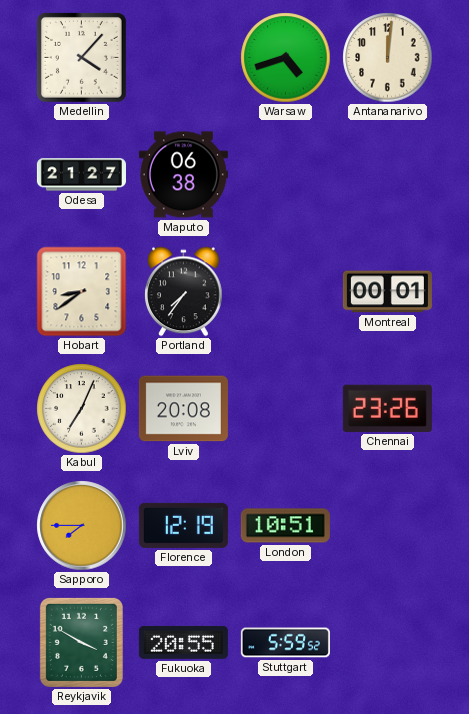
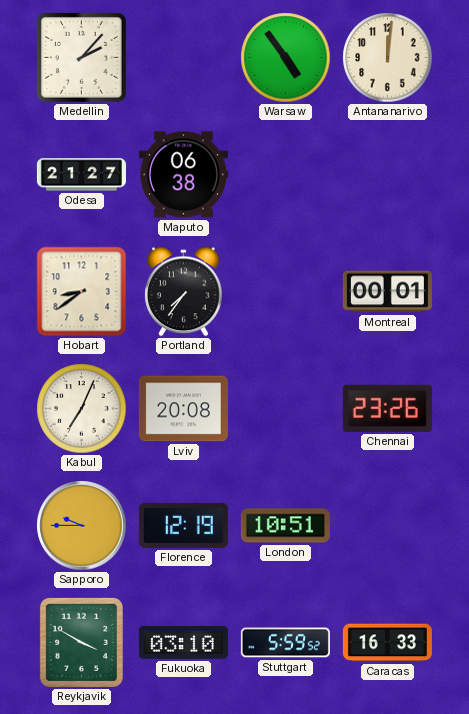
Medellin: 4:07 -> 2:07 (82, 58)
Warsaw: 4:42 -> 4:54 (286, 58)
Sapporo: 7:45 -> 9:45 (82, 526)
Fukuoka: 20:55 -> 03:10 (183, 642)
Caracas: none -> 16:33 (387, 643)
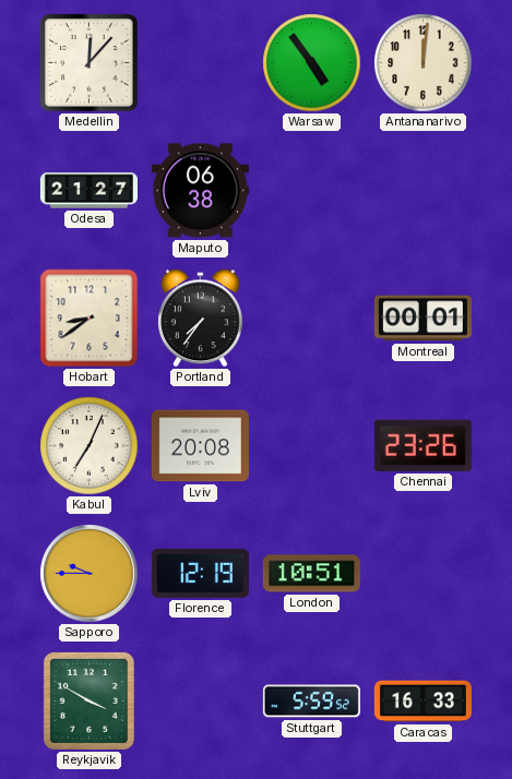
Medellin: 2:07 -> 12:07 (90, 63)
Fukuoka: 03:10 -> none (183, 642)
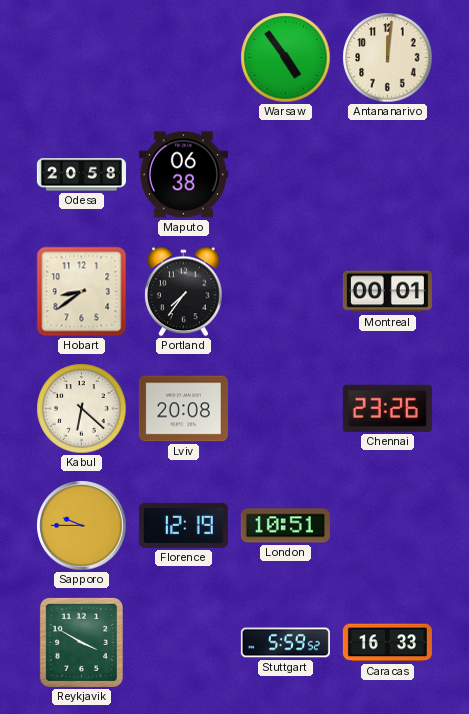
Medellin: 12:07 -> none (90, 63)
Odesa: 21:27 -> 20:58 (81, 175)
Kabul: 7:04 -> 6:22 (82, 409)
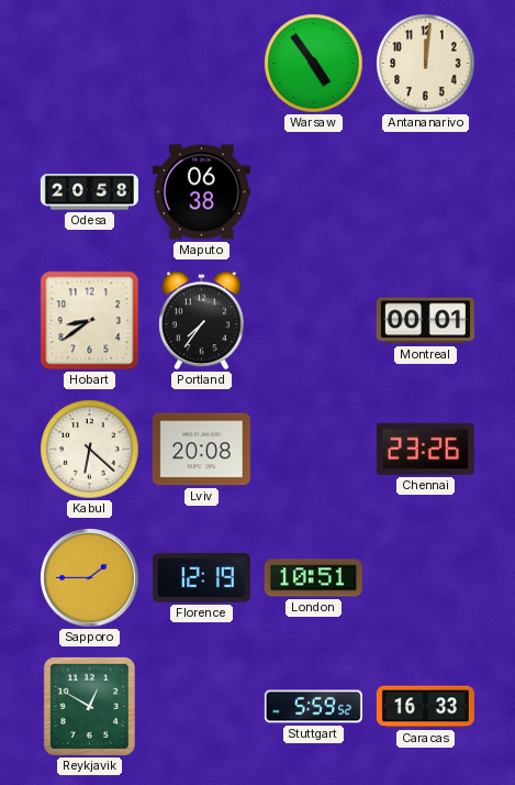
Sapporo: 9:45 -> 1:45 (90, 578)
Reykjavik: 3:50 -> 12:50 (89, 706)
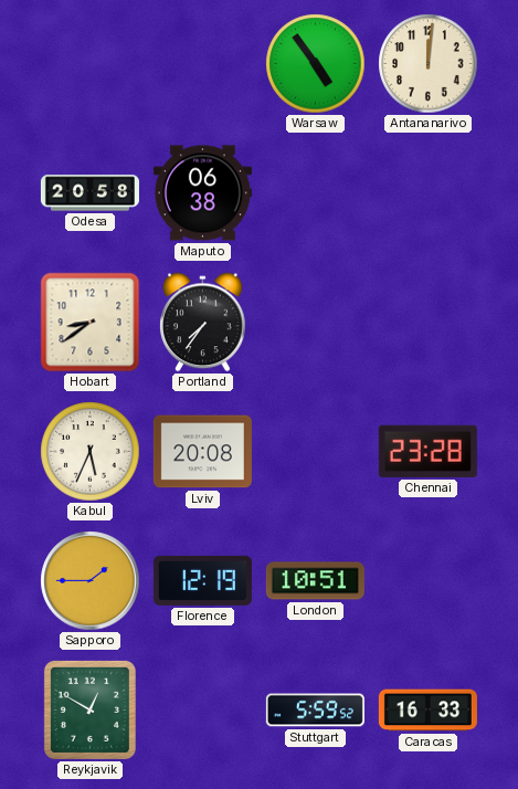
Montreal: 00:01 -> none (425, 321)
Kabul: 6:22 -> 5:34 (91, 452)
Chennai: 23:26 -> 23:28 (427, 451)
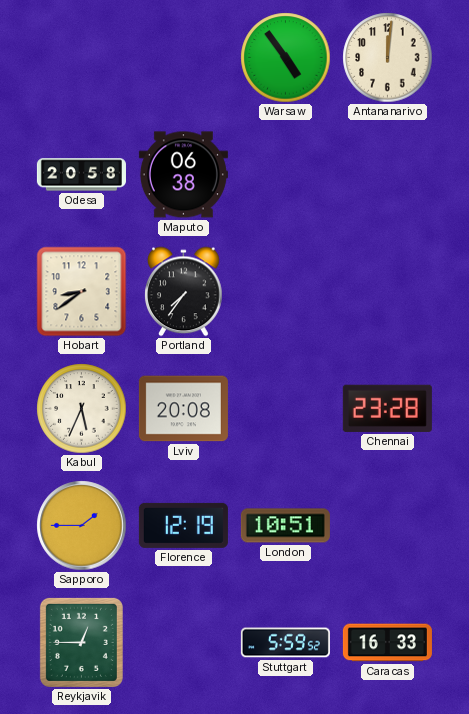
Reykjavik: 12:50 -> 12:45 (81, 642)
